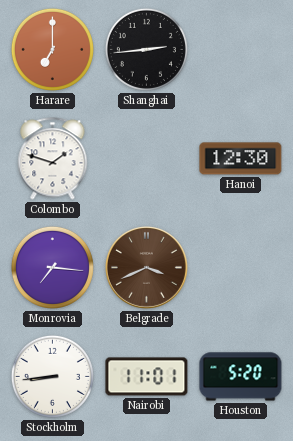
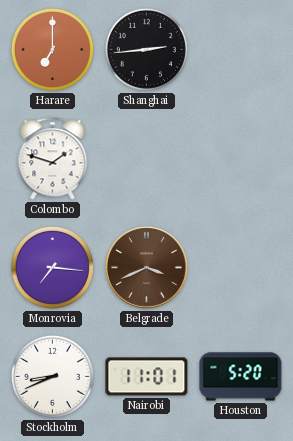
Hanoi: 12:30 -> none (241, 159)
Stockholm: 8:44 -> 8:41 (52, 376)
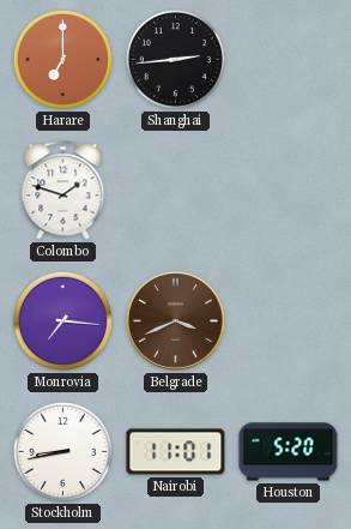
Stockholm: 8:41 -> 8:43 (62, 451)
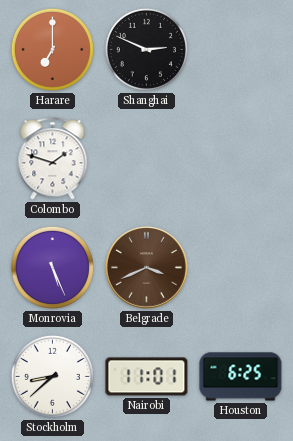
Shanghai: 2:44 -> 2:49 (146, 49)
Monrovia: 7:16 -> 5:26 (52, 267)
Stockholm: 8:43 -> 8:38 (52, 376)
Houston: 5:20 -> 6:25 (241, 377)
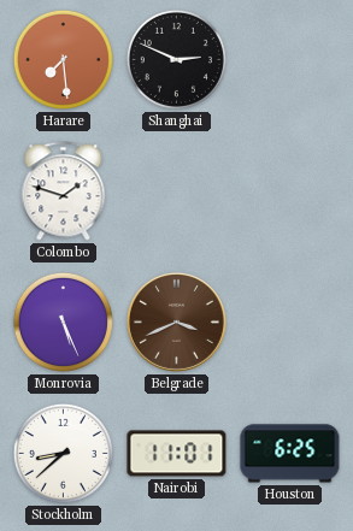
Harare: 7:00 -> 7:29 (63, 59)
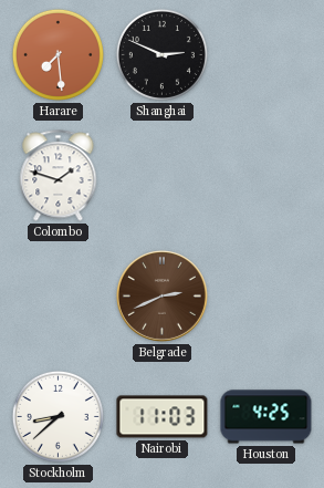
Monrovia: 5:26 -> none (63, 321)
Belgrade: 3:41 -> 2:41 (161, 295)
Nairobi: 11:01 -> 11:03 (163, 417)
Houston: 6:25 -> 4:25 (266, 417)
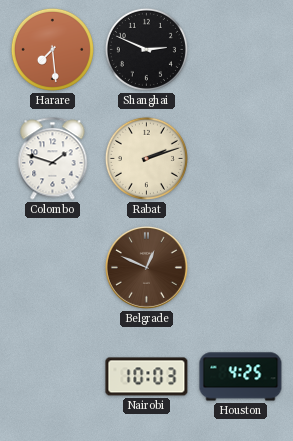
Rabat: none -> 2:12 (146, 158)
Belgrade: 2:41 -> 12:49 (146, 267)
Stockholm: 8:38 -> none (58, 416)
Nairobi: 11:03 -> 10:03 (147, 377)
